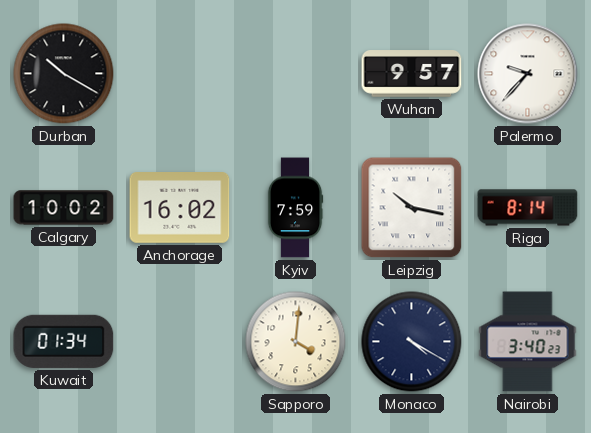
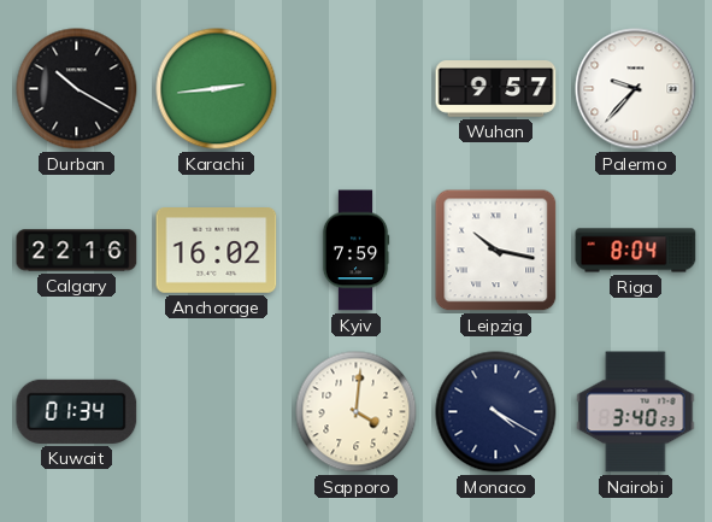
Karachi: none -> 2:44 (217, 89)
Calgary: 10:02 -> 22:16 (77, 251)
Riga: 8:14 -> 8:04 (636, 251)
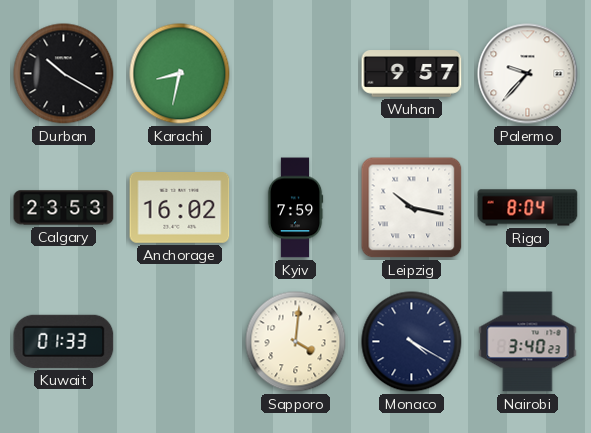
Karachi: 2:44 -> 8:32 (180, 74)
Calgary: 22:16 -> 23:53 (64, 208)
Kuwait: 01:34 -> 01:33 (64, 341)
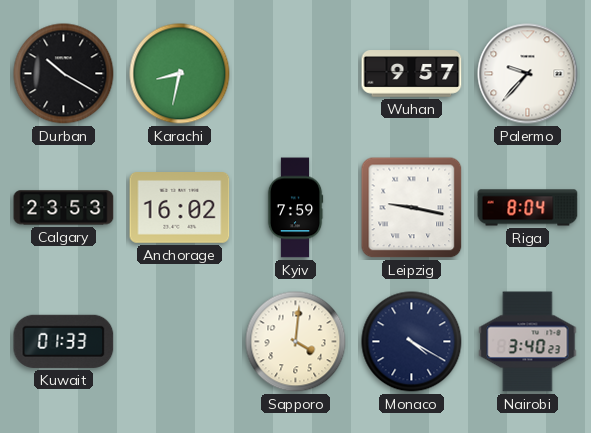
Leipzig: 10:17 -> 9:17 (412, 208)
